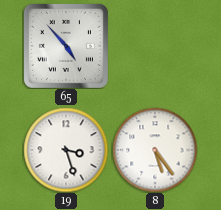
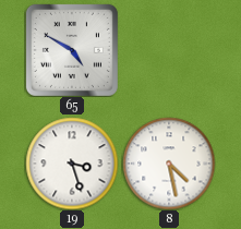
65: 4:53 -> 4:50 (72, 50)
8: 5:24 -> 4:28 (169, 164)
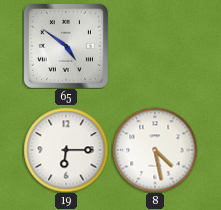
65: 4:50 -> 4:51 (66, 46)
19: 3:27 -> 6:15 (66, 150)
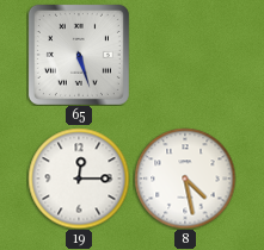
65: 4:51 -> 5:27 (79, 55)
19: 6:15 -> 12:15 (79, 179)
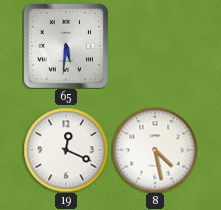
65: 5:27 -> 5:31 (66, 46)
19: 12:15 -> 12:19 (66, 150)
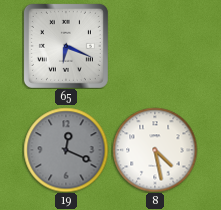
65: 5:31 -> 6:19 (66, 46)
19 dial: white -> grey (66, 150)
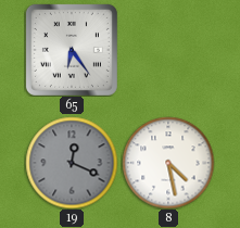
65: 6:19 -> 6:24 (72, 50)
